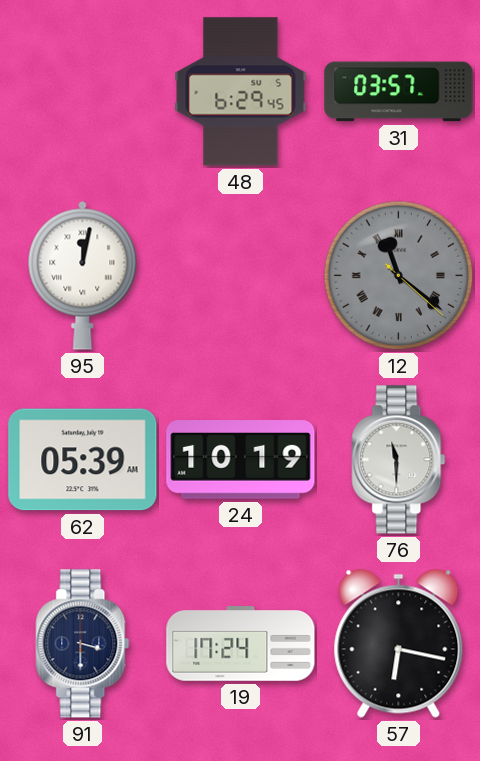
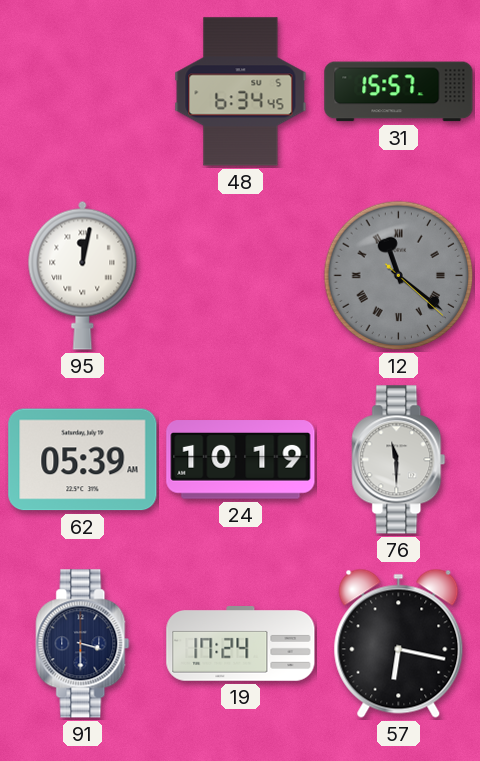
48: 6:29 -> 6:34 (241, 92)
31: 03:57 -> 15:57 (399, 92)
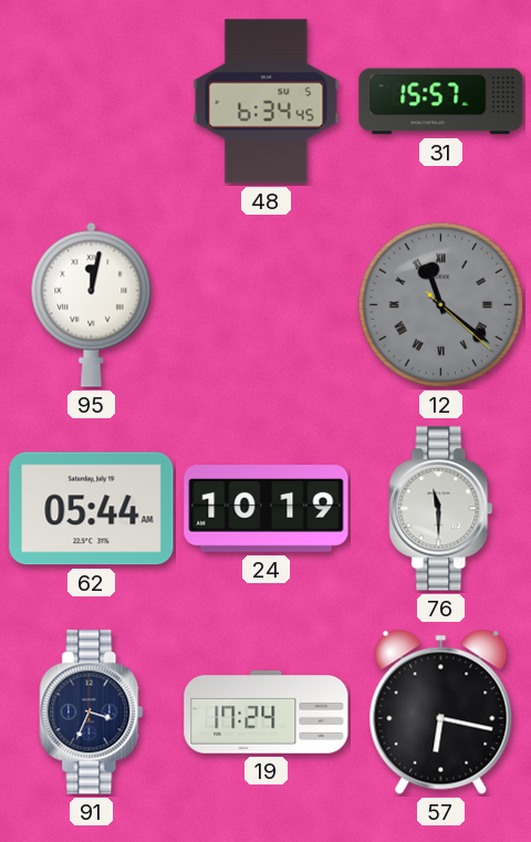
62: 05:39 -> 05:44 (92, 509)
91: 3:30 -> 3:34 (92, 713)
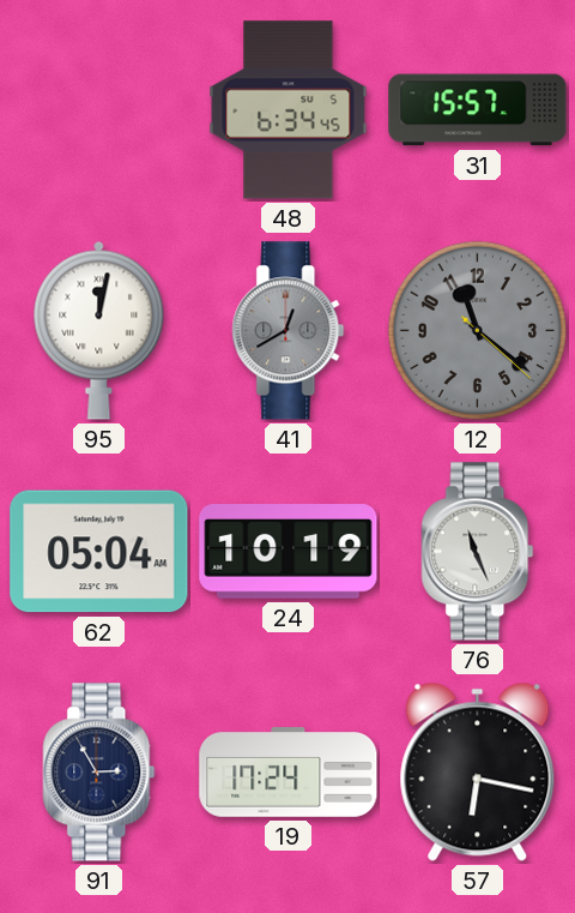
41: none -> 12:40 (289, 331)
12 numerals: Roman -> Arabic (478, 331)
62: 05:44 -> 05:04 (99, 552)
76: 11:30 -> 11:26 (478, 552)
91: 3:34 -> 2:55 (99, 773)
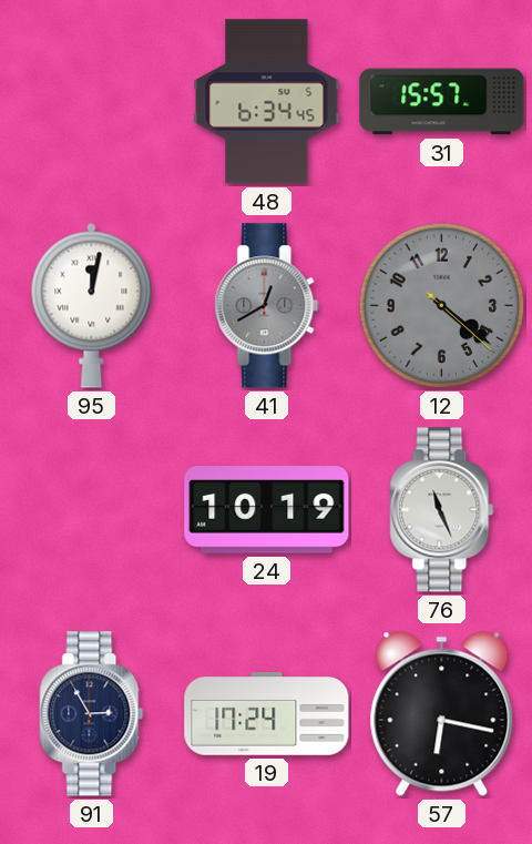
12: 11:21 -> 4:21 (442, 306)
62: 05:04 -> none (99, 552)
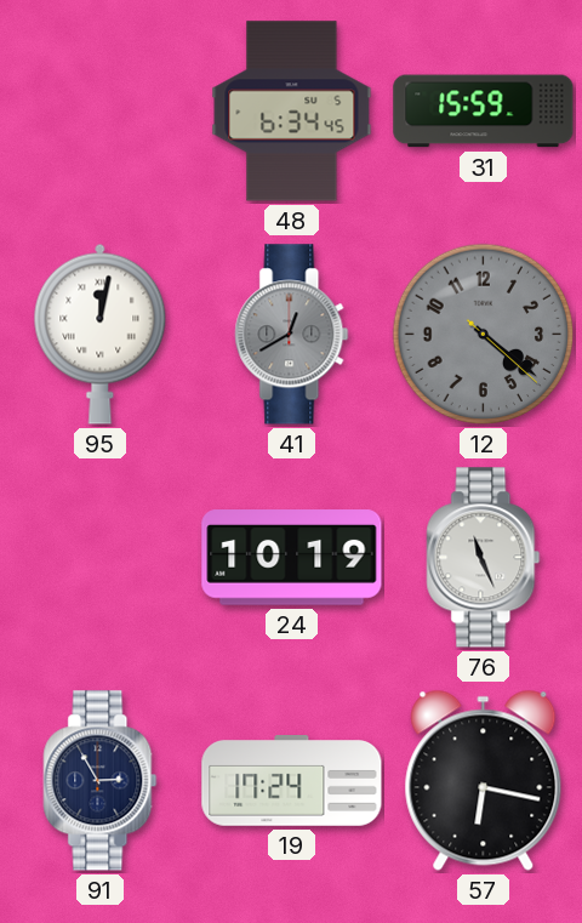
31: 15:57 -> 15:59 (484, 112)
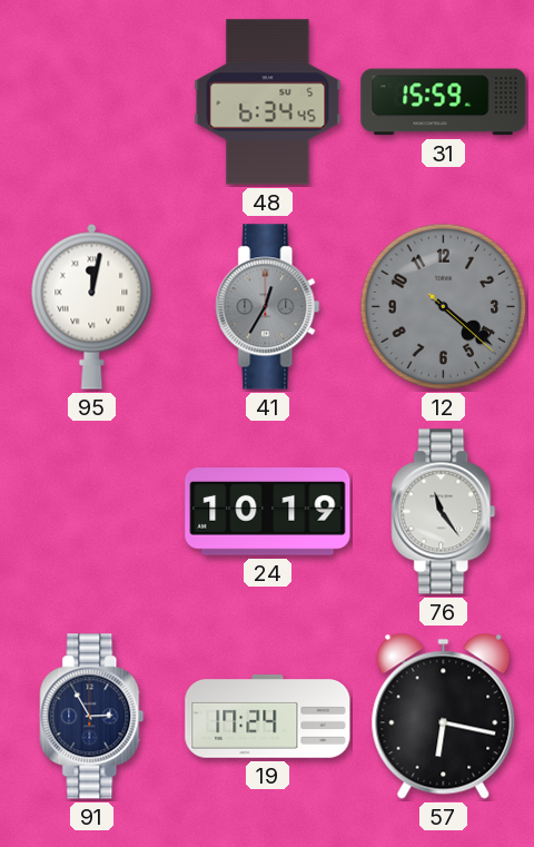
41: 12:40 -> 12:35 (268, 307)
76: 11:26 -> 11:24 (444, 512)
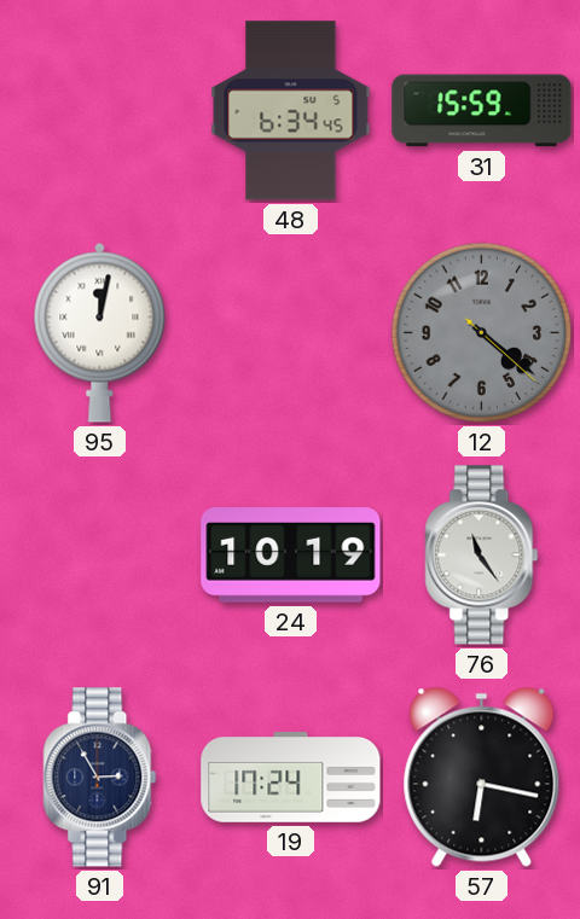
41: 12:35 -> none (268, 307)
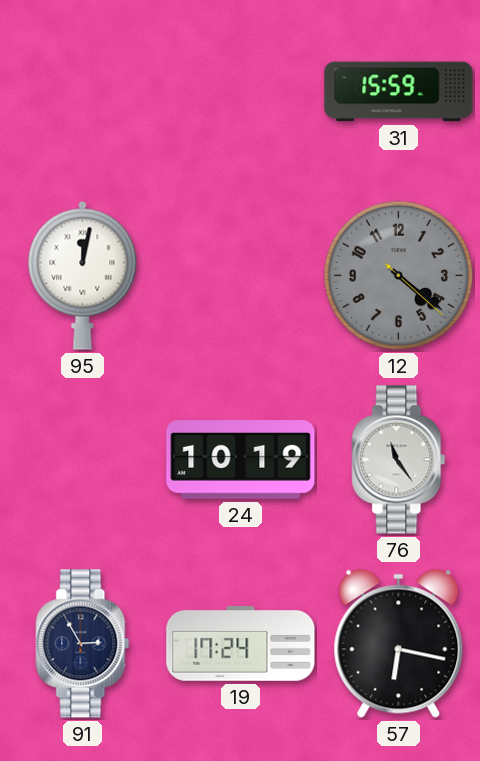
48: 6:34 -> none (291, 111)
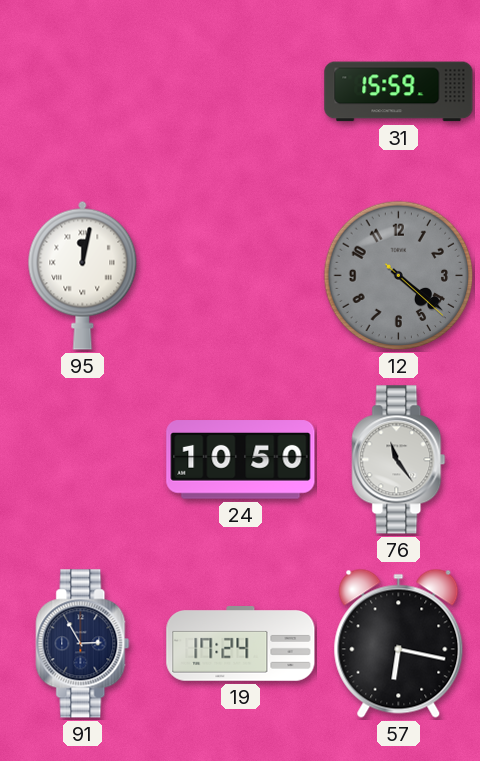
24: 10:19 -> 10:50 (241, 460)
